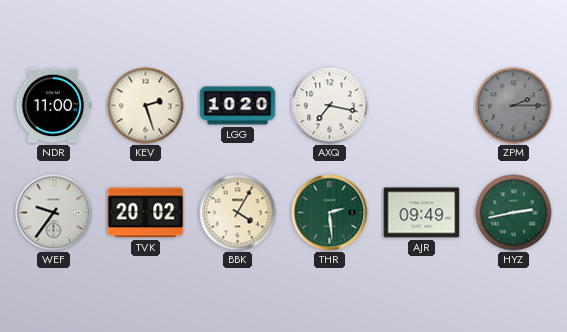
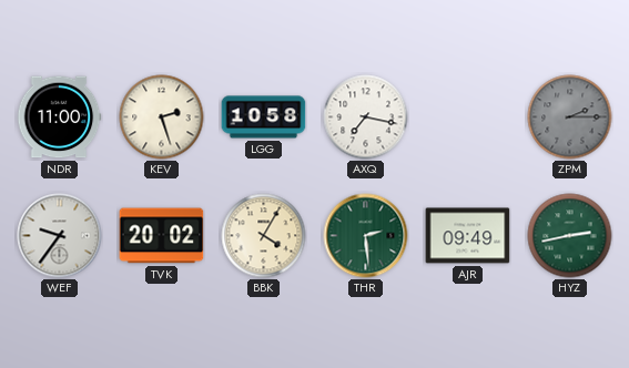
LGG: 10:20 -> 10:58 (264, 117)
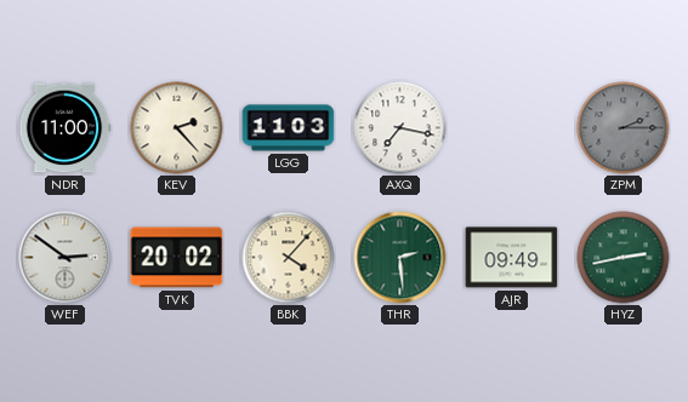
KEV: 2:27 -> 2:23 (177, 128)
LGG: 10:58 -> 11:03 (289, 128)
WEF: 9:36 -> 2:51 (66, 258)
BBK: 4:05 -> 4:07 (289, 258)
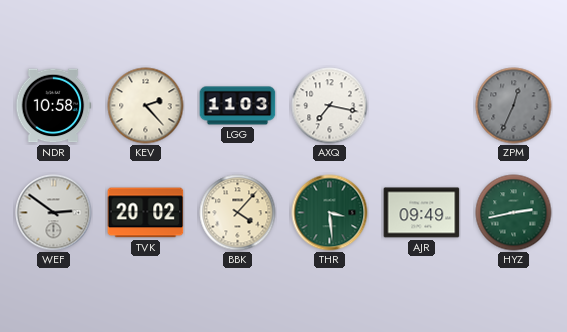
NDR: 11:00 -> 10:58 (53, 106)
ZPM: 2:15 -> 12:34 (514, 106)
THR: 2:29 -> 3:29 (330, 213)
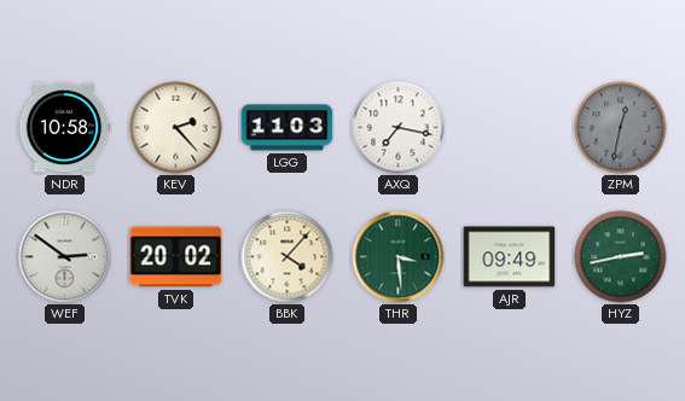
ZPM: 12:34 -> 12:32 (621, 128)
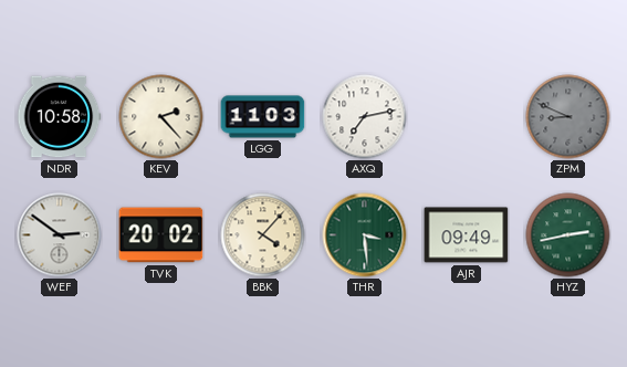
AXQ: 7:17 -> 7:13 (365, 117)
ZPM: 12:32 -> 8:49 (568, 117)
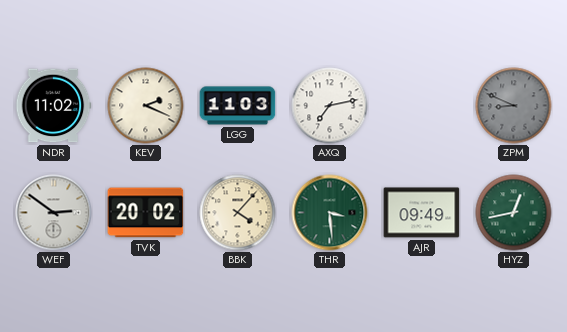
NDR: 10:58 -> 11:02 (53, 106)
KEV: 2:23 -> 2:19 (146, 106)
HYZ: 2:43 -> 12:43 (514, 213)
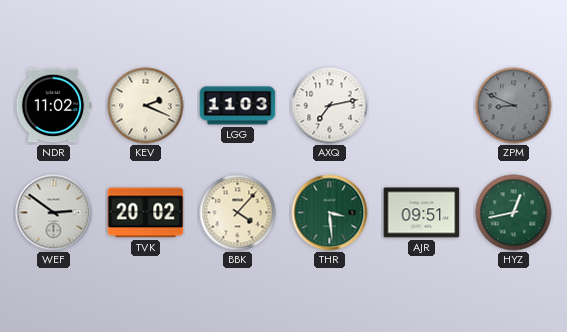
AJR: 09:49 -> 09:51 (422, 213)
